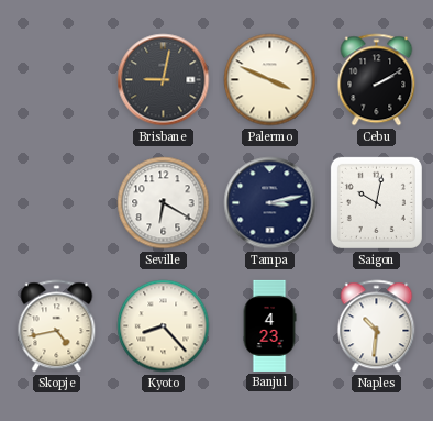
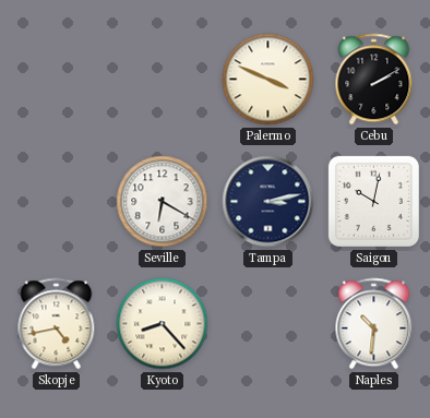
Brisbane: 9:02 -> none (164, 80)
Banjul: 4:23 -> none (269, 325)
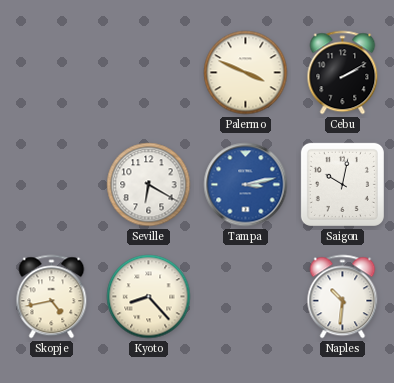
Tampa dial: navy -> blue (246, 185)
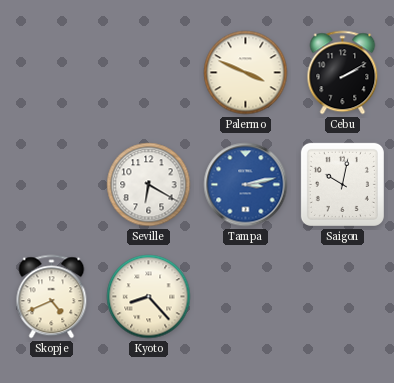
Skopje: 4:43 -> 4:41 (52, 297)
Naples: 10:31 -> none (343, 297)
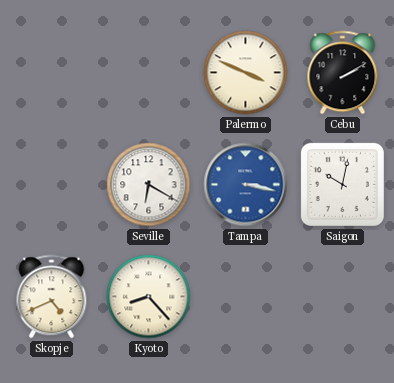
Tampa: 3:13 -> 3:17 (246, 185)
